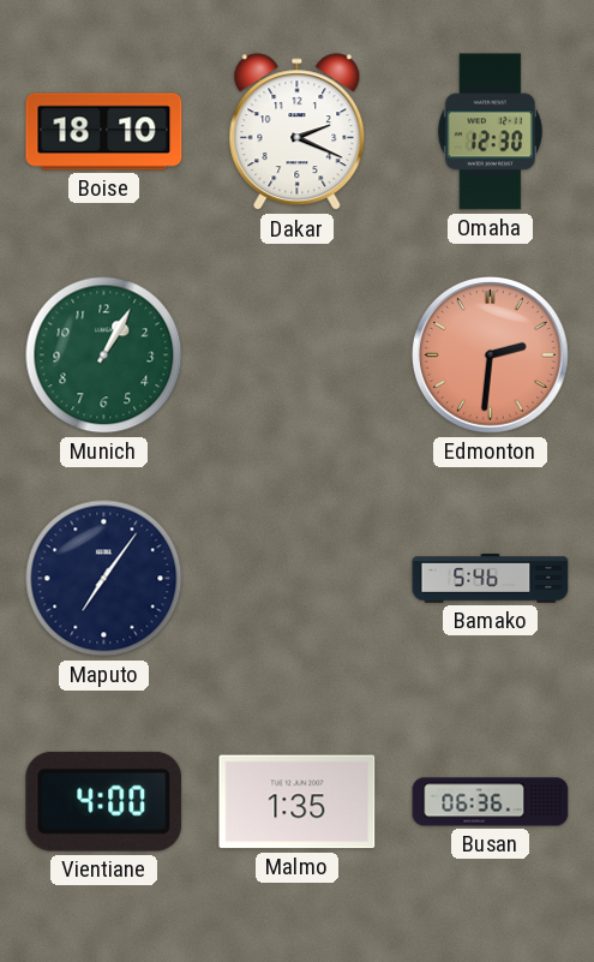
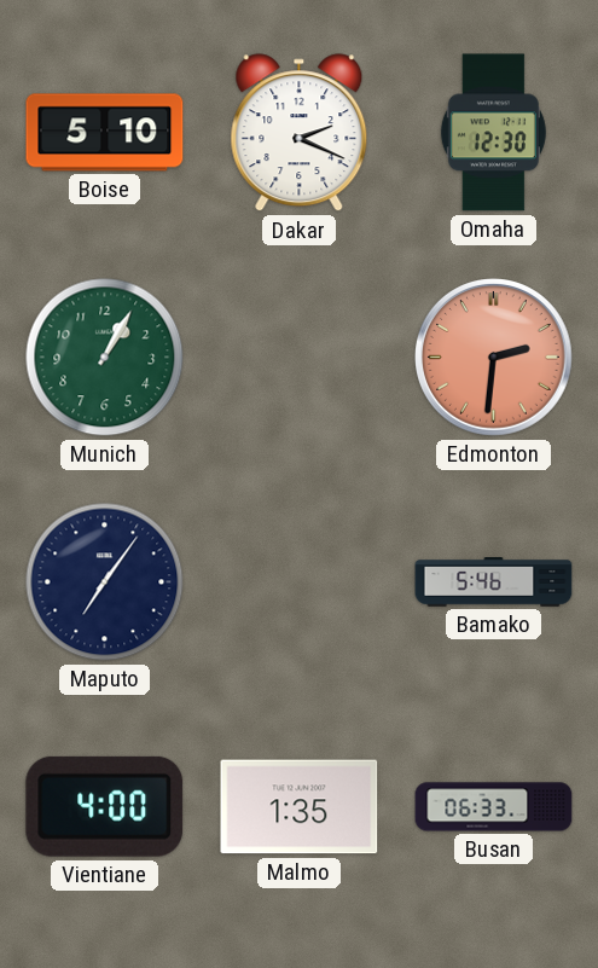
Boise: 18:10 -> 5:10 (105, 133)
Busan: 06:36 -> 06:33 (494, 807)
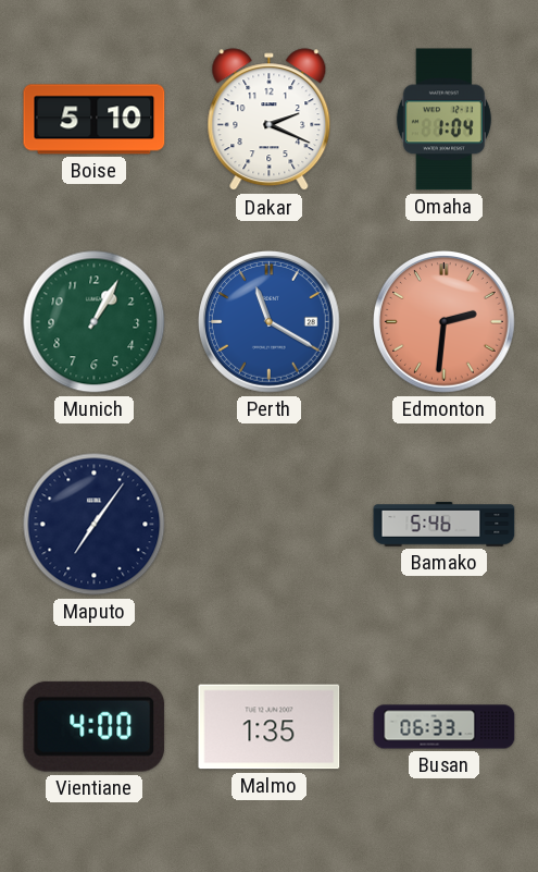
Omaha: 12:30 -> 1:04 (443, 120)
Perth: none -> 11:20 (270, 322)
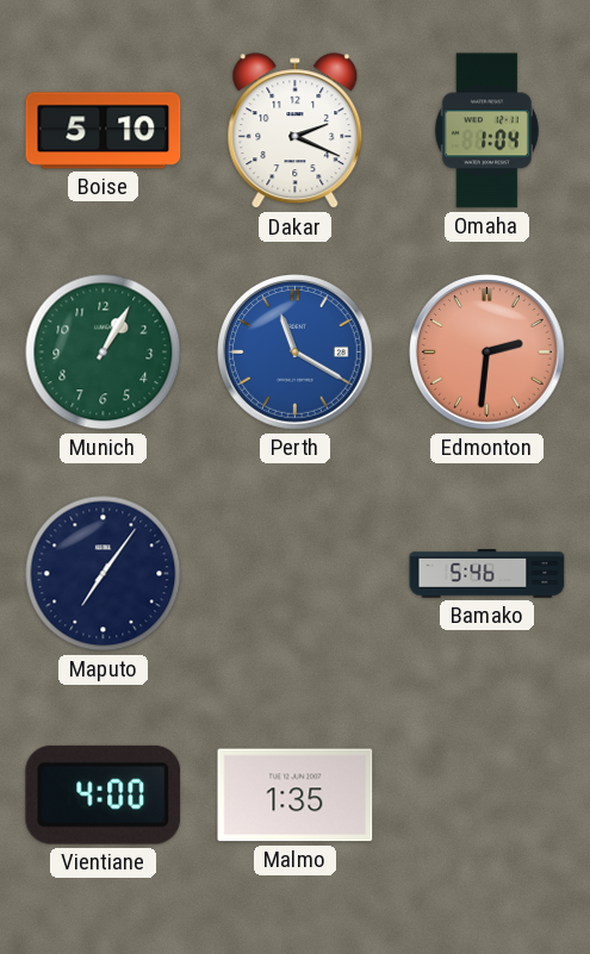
Busan: 06:33 -> none (445, 727)
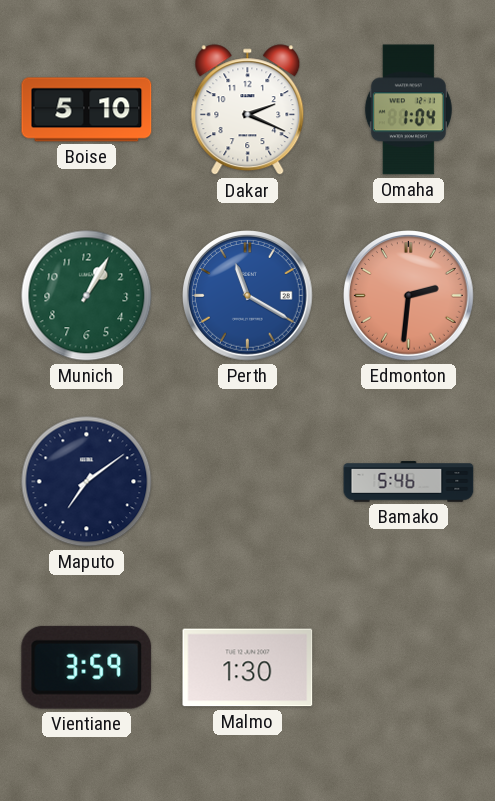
Maputo: 7:06 -> 7:09 (87, 482)
Vientiane: 4:00 -> 3:59 (87, 667)
Malmo: 1:35 -> 1:30 (248, 668)
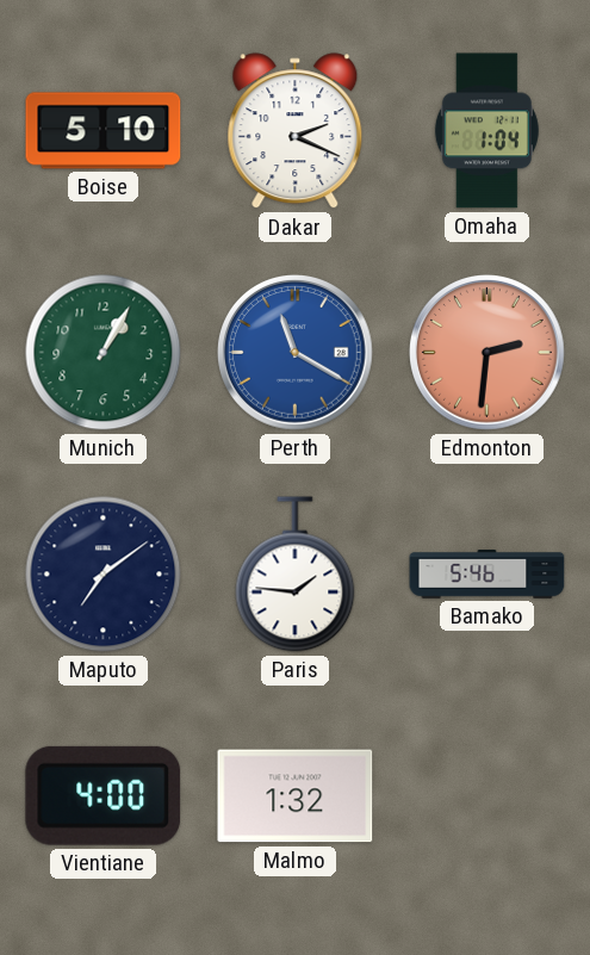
Paris: none -> 1:46 (296, 575)
Vientiane: 3:59 -> 4:00 (104, 795)
Malmo: 1:30 -> 1:32 (296, 796)
